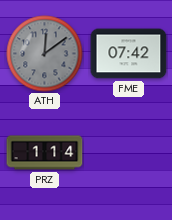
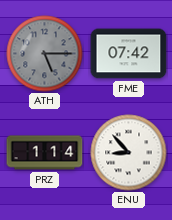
ATH: 12:09 -> 5:15 (45, 54)
ENU: none -> 8:53 (129, 153)
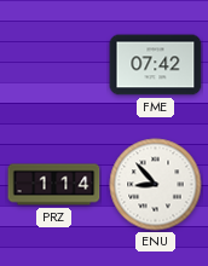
ATH: 5:15 -> none (45, 54)
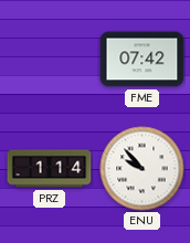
ENU: 8:53 -> 9:53 (142, 169)
